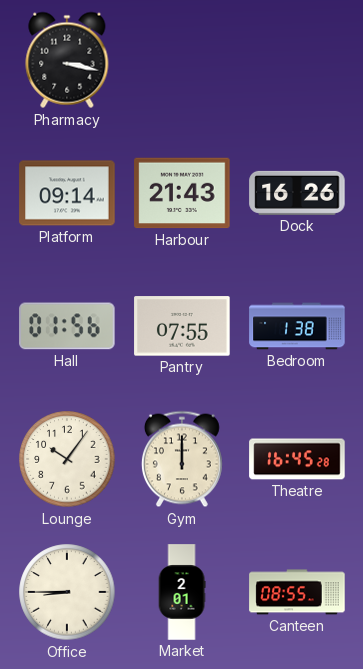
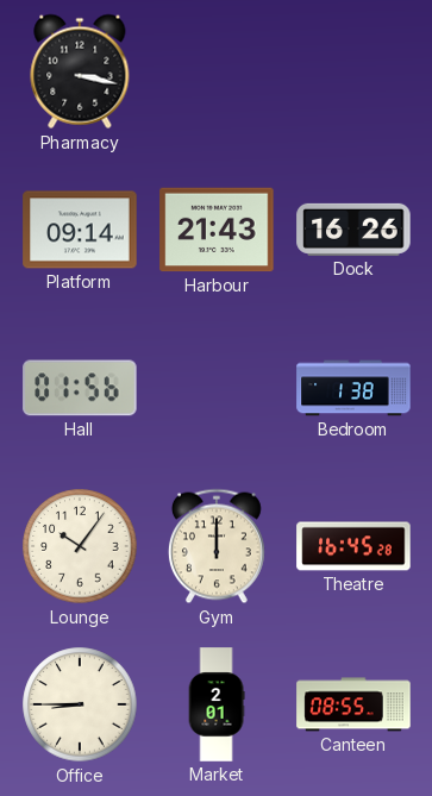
Pantry: 07:55 -> none (182, 326)
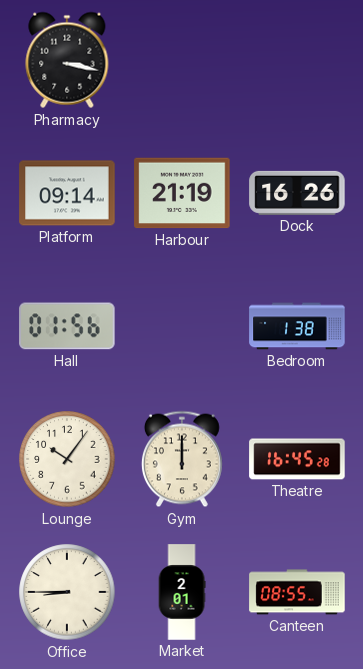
Harbour: 21:43 -> 21:19 (182, 193)
